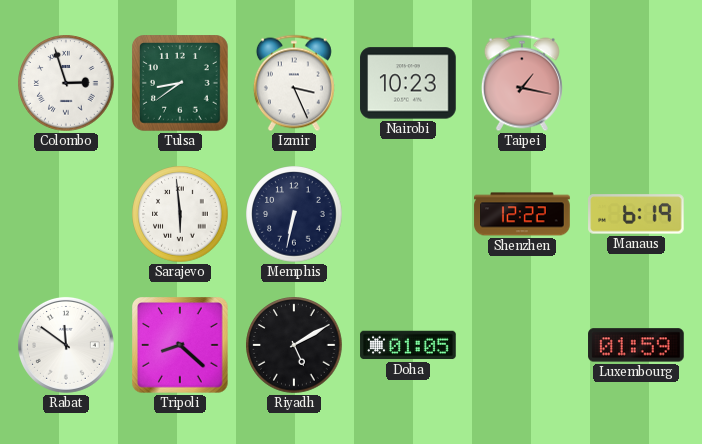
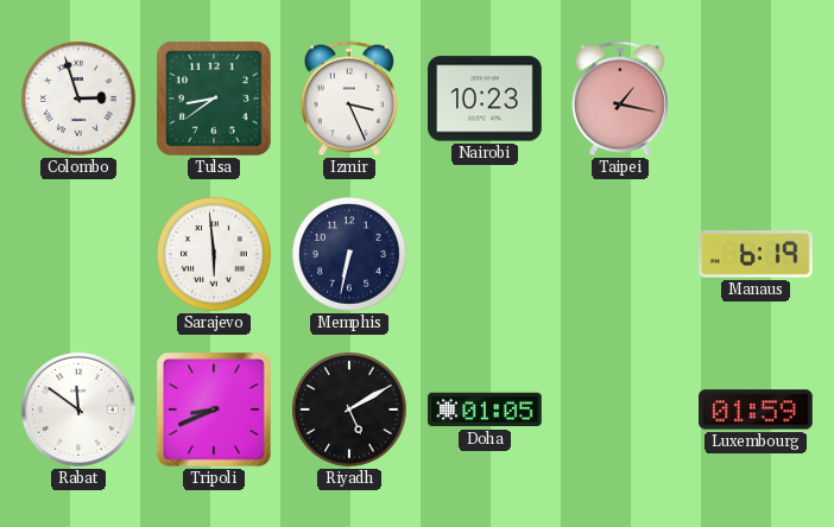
Shenzhen: 12:22 -> none (522, 214)
Tripoli: 8:22 -> 8:41 (215, 411)
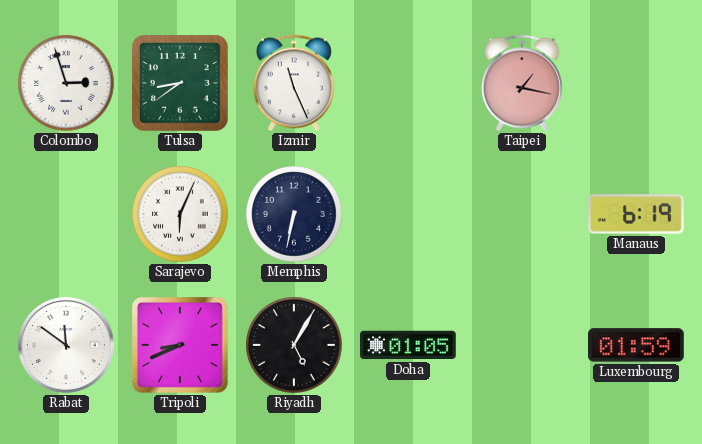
Izmir: 3:26 -> 11:26 (294, 83)
Nairobi: 10:23 -> none (485, 99)
Sarajevo: 5:59 -> 6:04 (180, 214)
Riyadh: 5:10 -> 5:05 (294, 345)
